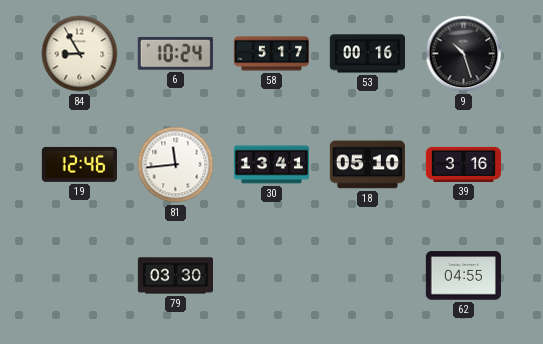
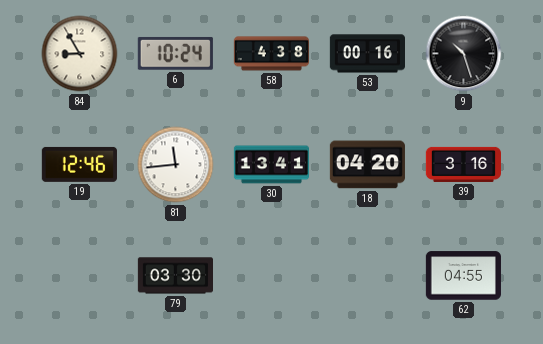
58: 5:17 -> 4:38 (271, 54)
18: 05:10 -> 04:20 (367, 165)
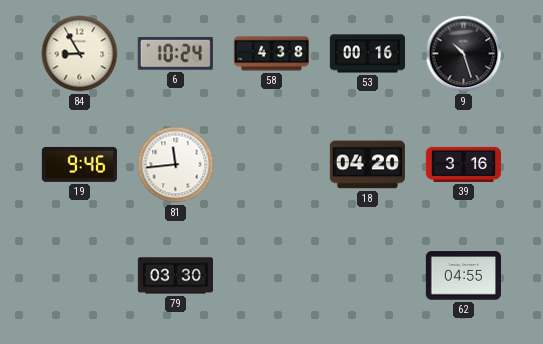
19: 12:46 -> 9:46 (79, 164)
30: 13:41 -> none (271, 165)
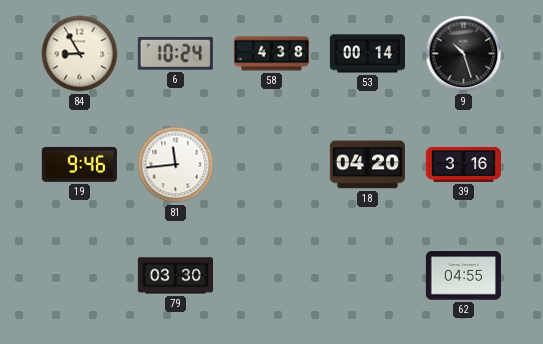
53: 00:16 -> 00:14 (367, 54)
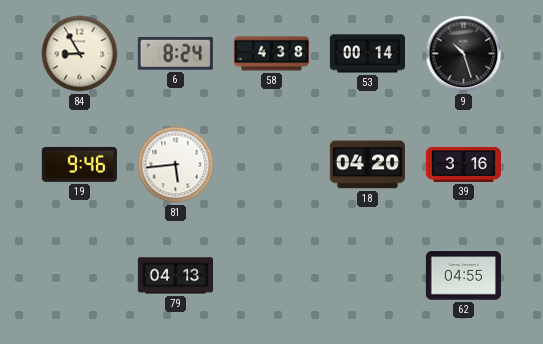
6: 10:24 -> 8:24 (175, 53)
81: 11:44 -> 5:44 (176, 165)
79: 03:30 -> 04:13 (175, 276)
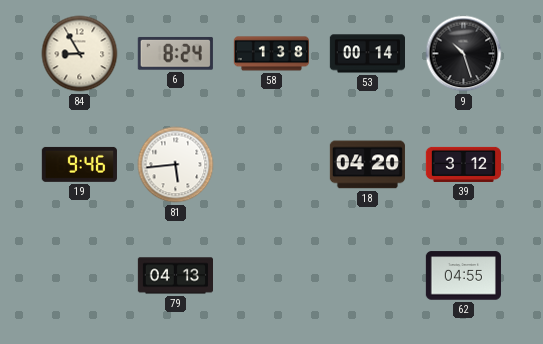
58: 4:38 -> 1:38 (271, 54)
39: 3:16 -> 3:12 (463, 164)
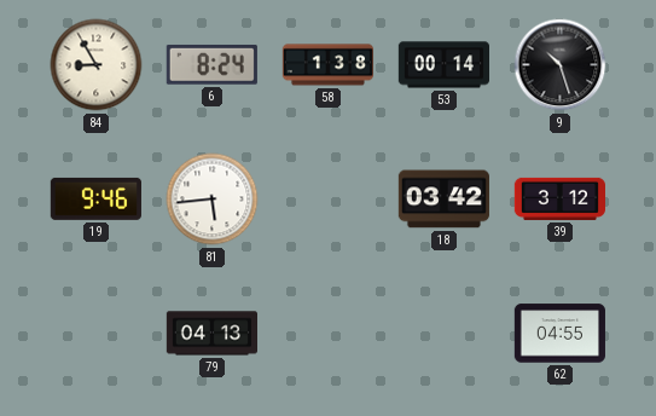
18: 04:20 -> 03:42 (443, 200)
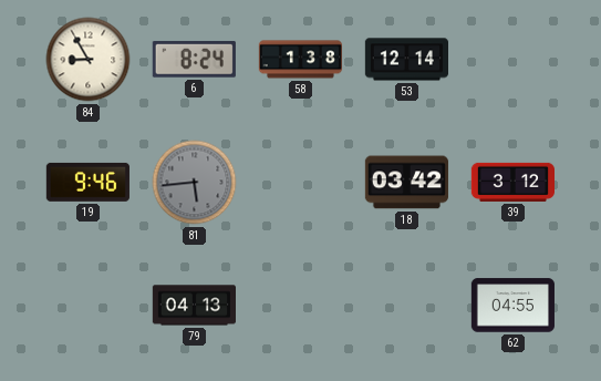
53: 00:14 -> 12:14 (406, 60)
9: 10:27 -> none (561, 65)
81 dial: white -> grey (195, 183)
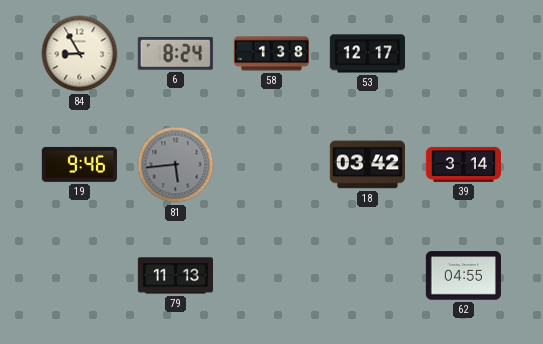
53: 12:14 -> 12:17 (367, 54)
39: 3:12 -> 3:14 (463, 164)
79: 04:13 -> 11:13 (175, 276)
